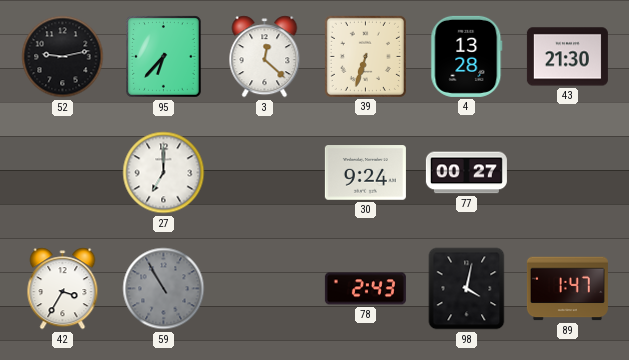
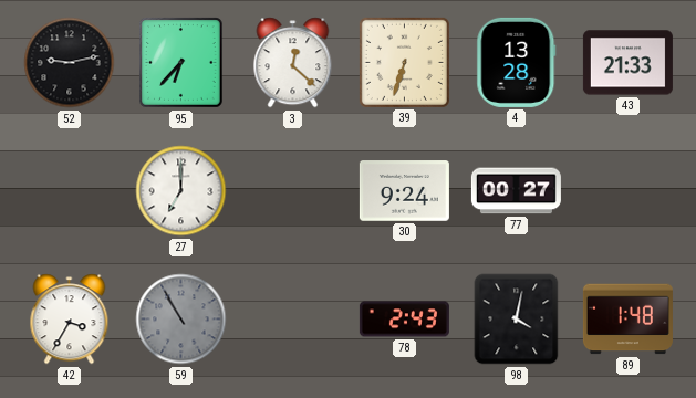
43: 21:30 -> 21:33 (627, 63)
89: 1:47 -> 1:48 (627, 320)
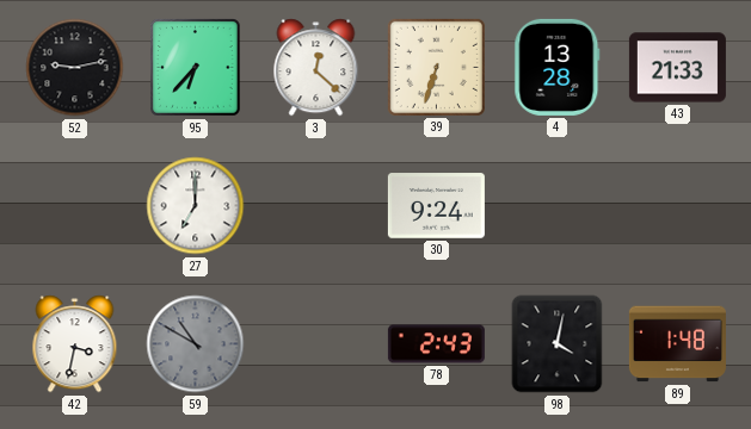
77: 00:27 -> none (516, 191)
42: 3:35 -> 3:32 (75, 344)
59: 10:55 -> 10:50 (196, 344)
